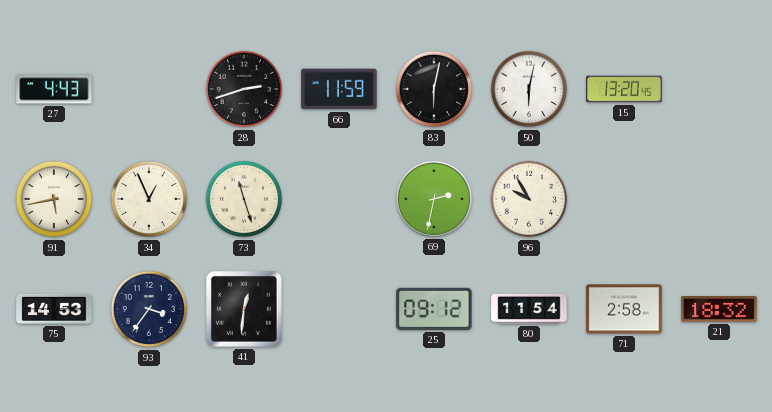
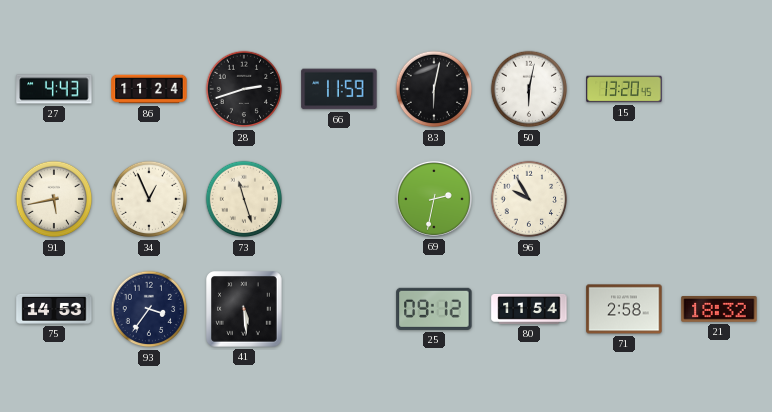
86: none -> 11:24 (149, 89)
41: 12:31 -> 5:29 (244, 309)
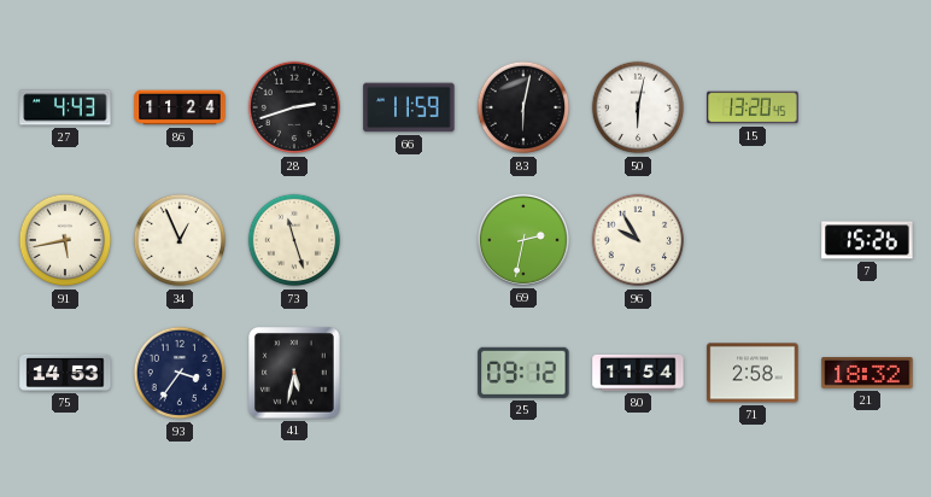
7: none -> 15:26 (867, 240)
41: 5:29 -> 5:32 (294, 373)
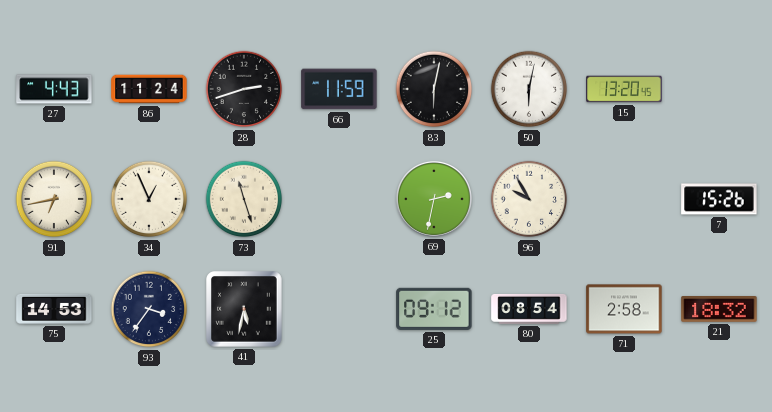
91: 5:43 -> 6:43 (54, 199)
80: 11:54 -> 08:54 (529, 309)
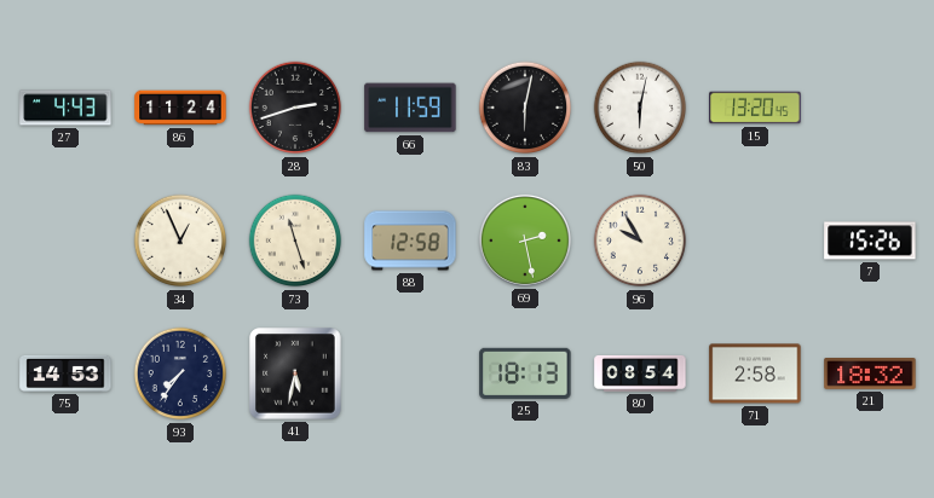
91: 6:43 -> none (54, 199)
88: none -> 12:58 (410, 241)
69: 2:32 -> 2:28 (525, 241)
93: 3:36 -> 7:36 (180, 373)
25: 09:12 -> 18:13 (525, 373)
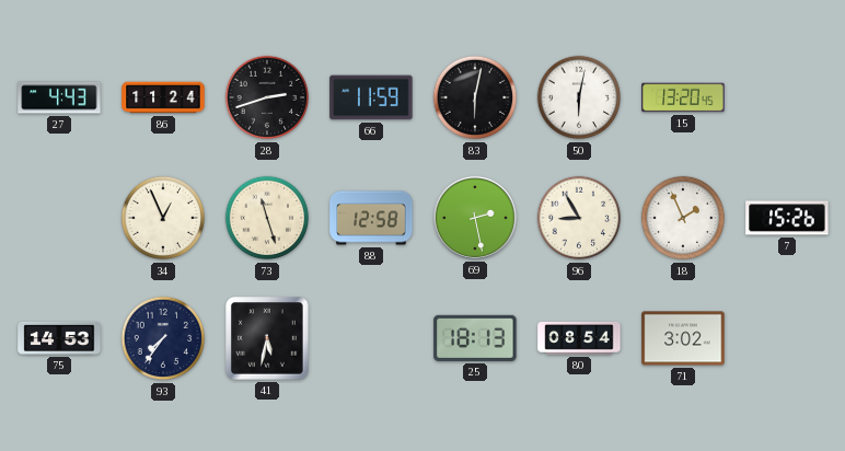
96: 9:55 -> 8:55 (579, 218)
18: none -> 1:56 (683, 218)
71: 2:58 -> 3:02 (683, 338)
21: 18:32 -> none (870, 375)
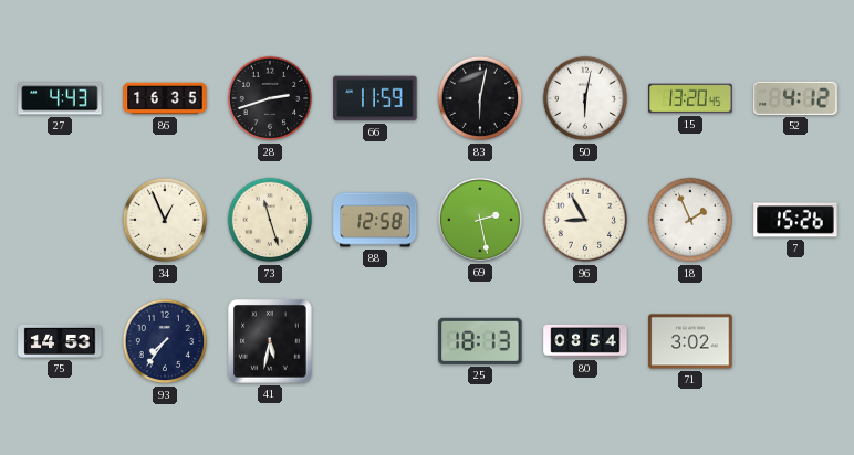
86: 11:24 -> 16:35 (165, 98)
52: none -> 4:12 (795, 98)
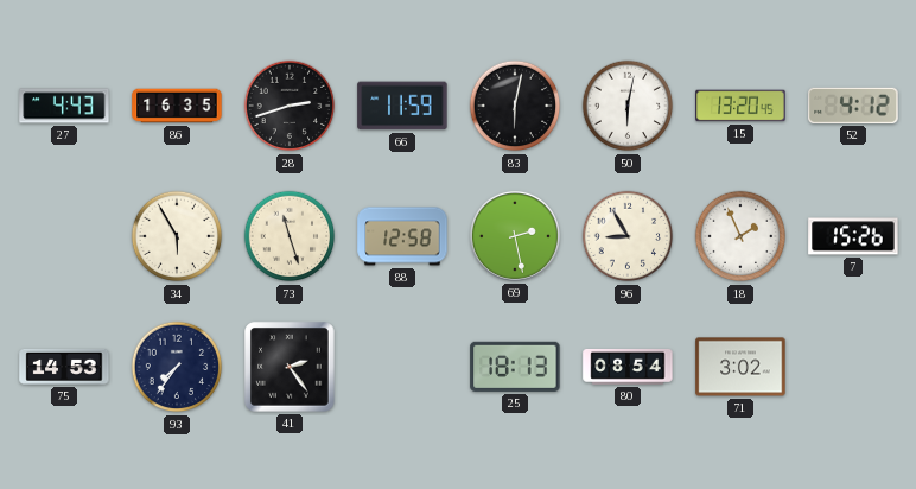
34: 12:56 -> 5:55 (177, 236)
41: 5:32 -> 2:24 (290, 367)
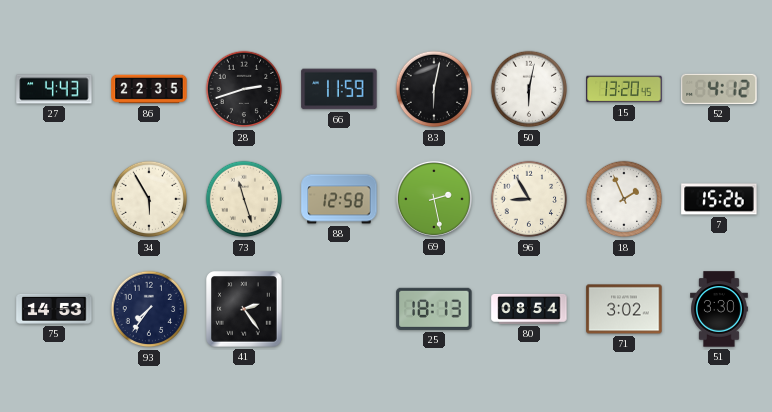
86: 16:35 -> 22:35 (149, 89)
51: none -> 3:30 (720, 309)
